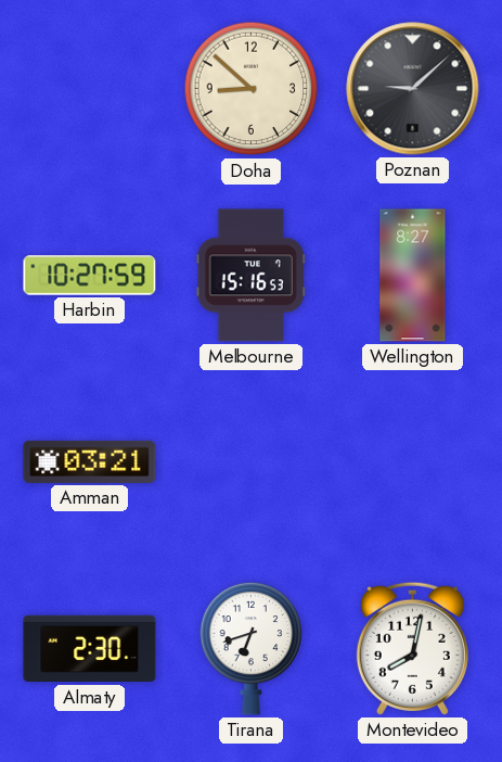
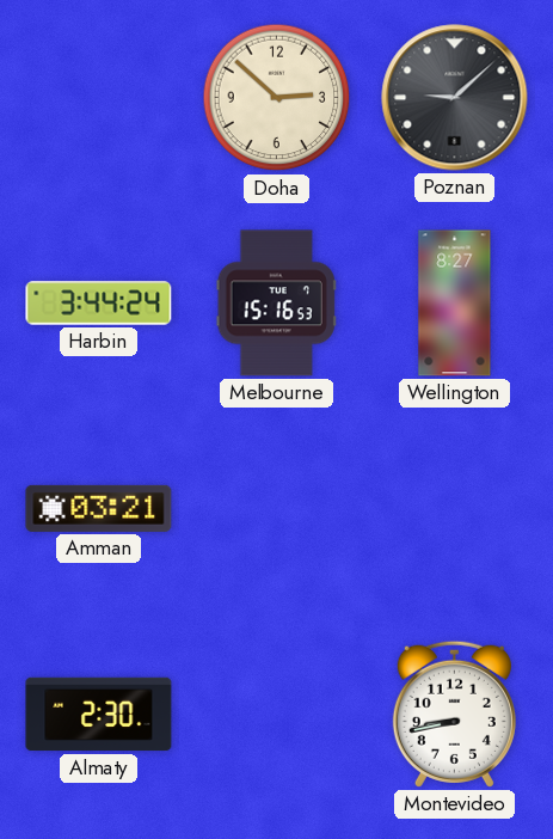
Doha: 8:52 -> 2:52 (277, 98)
Harbin: 10:27 -> 3:44 (99, 304)
Tirana: 6:42 -> none (252, 648)
Montevideo: 8:02 -> 8:43 (454, 714)
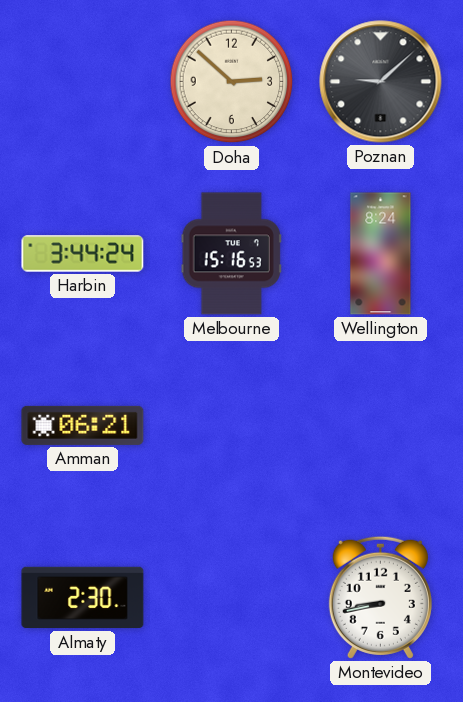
Wellington: 8:27 -> 8:24 (381, 254)
Amman: 03:21 -> 06:21 (83, 425)
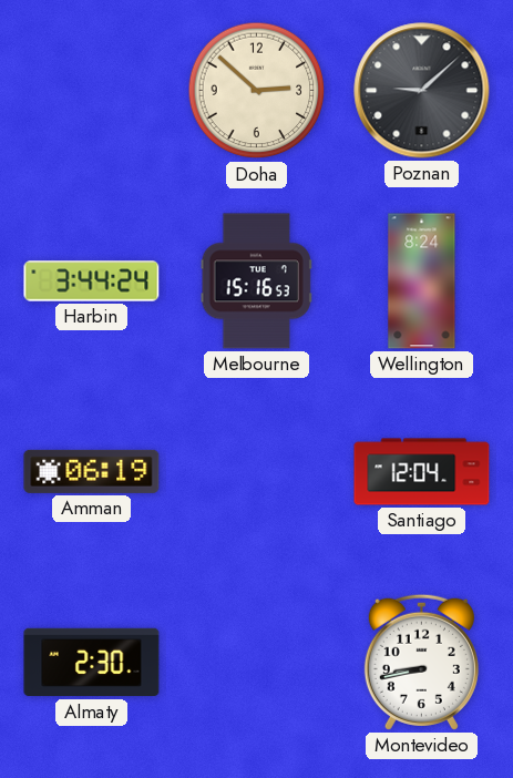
Amman: 06:21 -> 06:19 (92, 471)
Santiago: none -> 12:04 (422, 472)
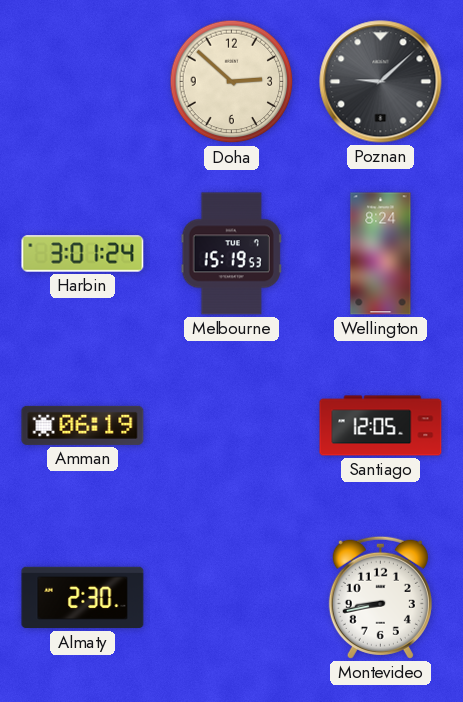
Harbin: 3:44 -> 3:01 (83, 254)
Melbourne: 15:16 -> 15:19 (231, 254)
Santiago: 12:04 -> 12:05 (381, 426)
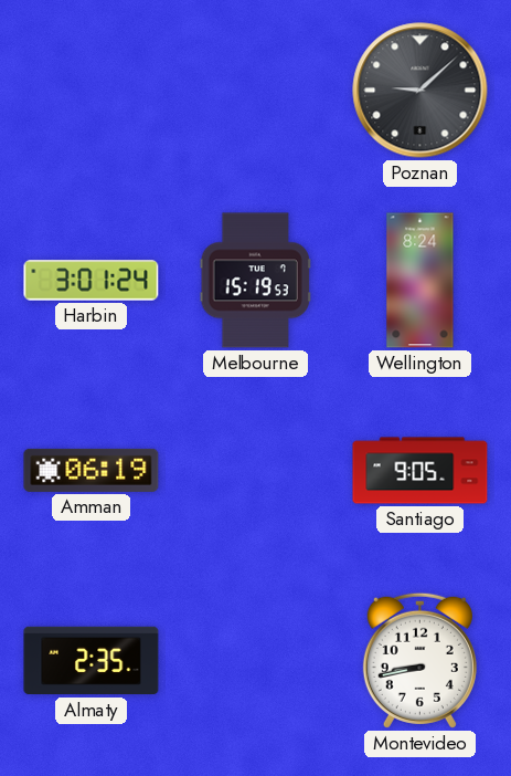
Doha: 2:52 -> none (232, 82)
Santiago: 12:05 -> 9:05 (420, 471)
Almaty: 2:30 -> 2:35 (92, 661)
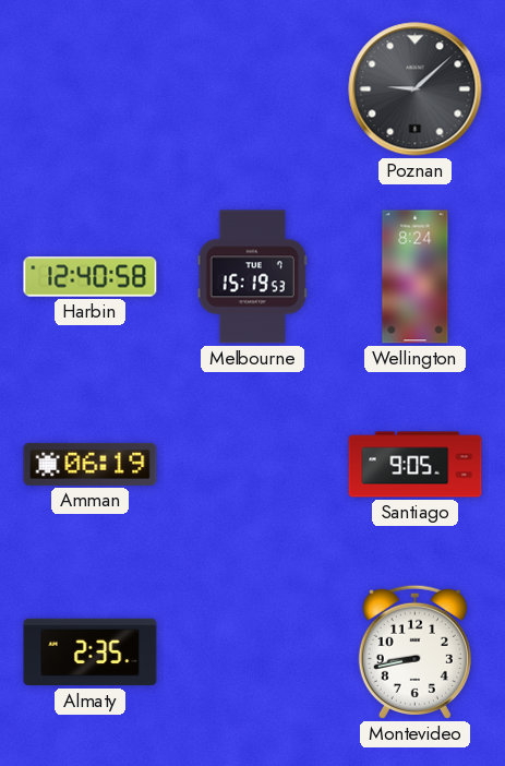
Harbin: 3:01 -> 12:40 (91, 277)
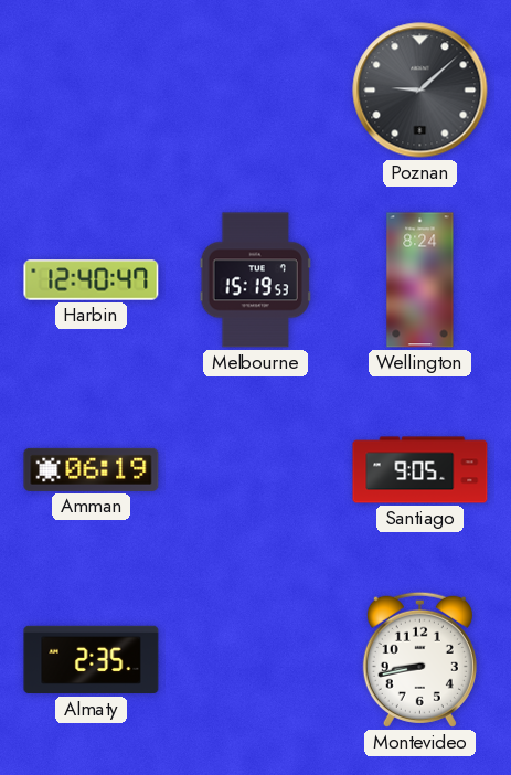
Harbin: 12:40:58 -> 12:40:47 (92, 280)
